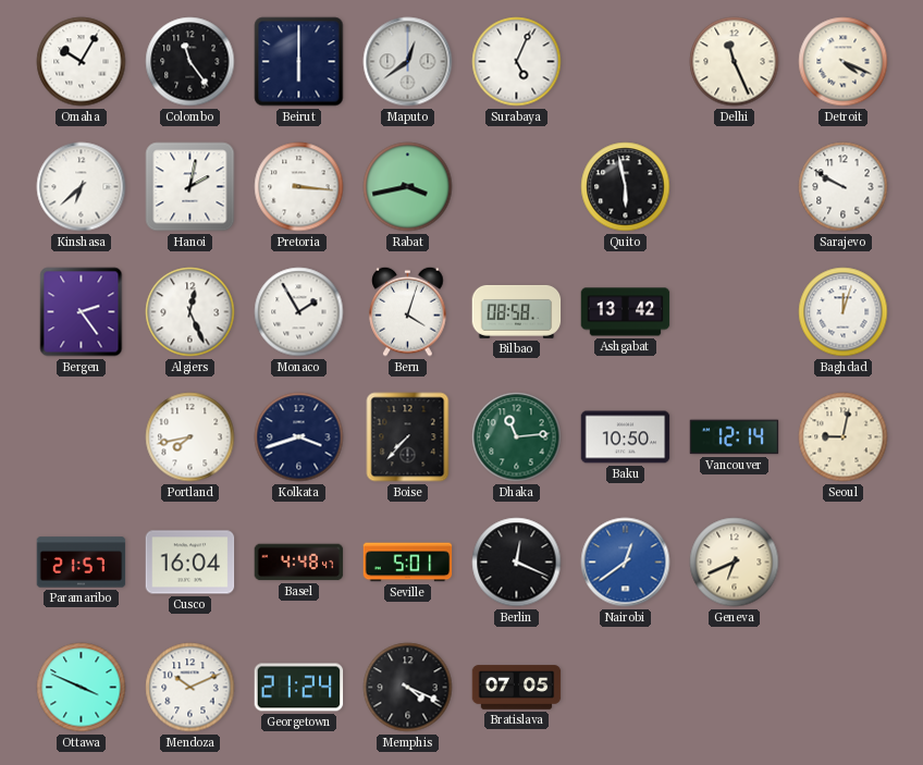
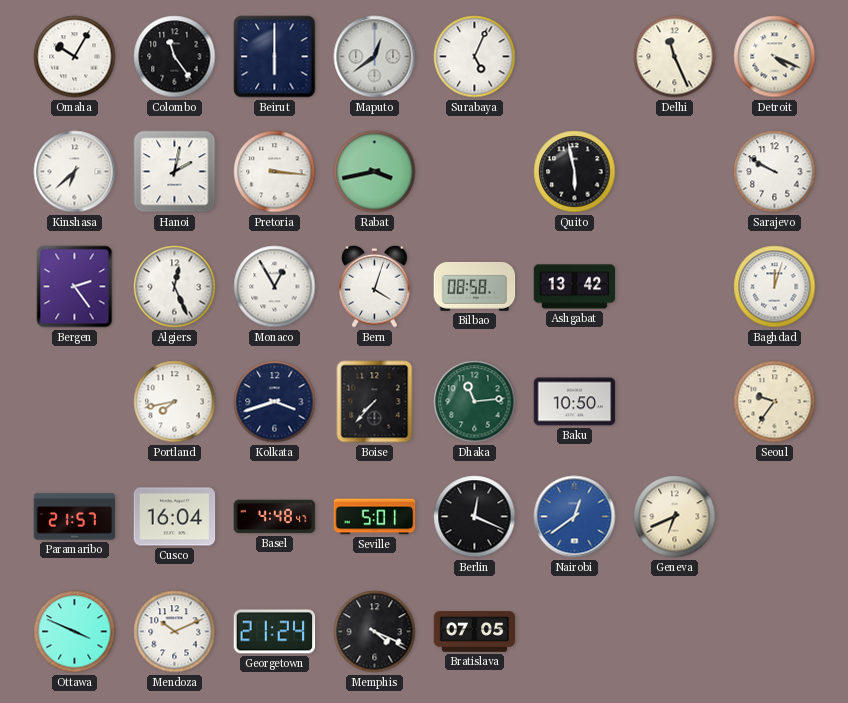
Monaco: 1:55 -> 12:55 (275, 287)
Vancouver: 12:14 -> none (735, 437)
Seoul: 9:02 -> 9:36 (775, 402)
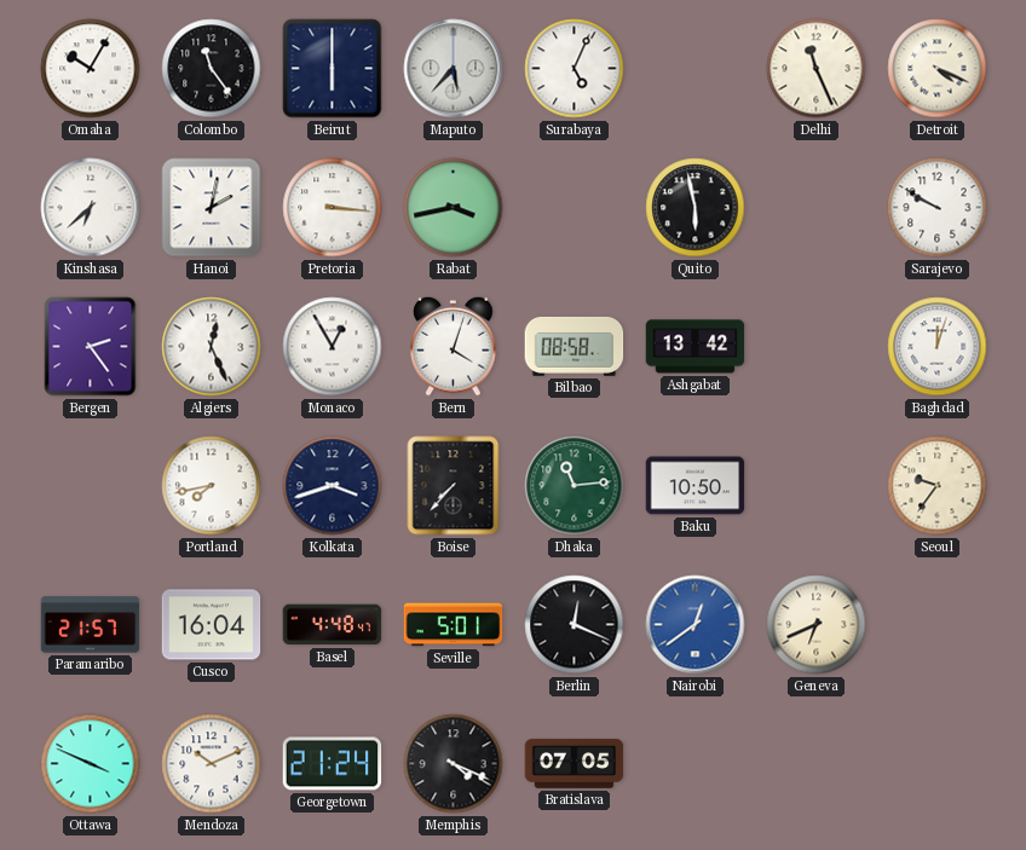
Maputo: 12:39 -> 5:37 (454, 69)
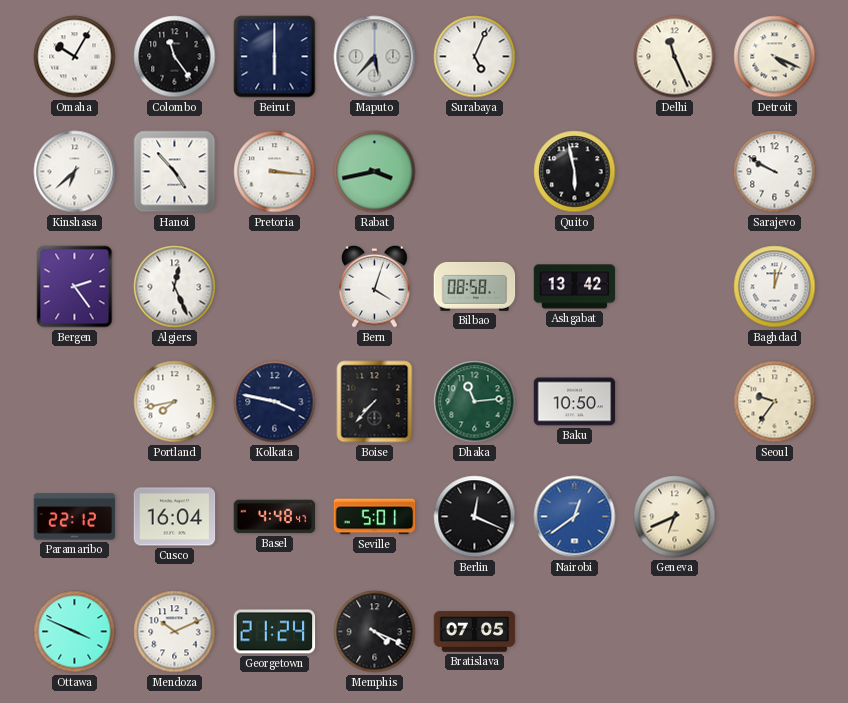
Hanoi: 2:02 -> 4:53 (175, 172)
Monaco: 12:55 -> none (333, 347)
Kolkata: 3:42 -> 3:47 (275, 402)
Paramaribo: 21:57 -> 22:12 (75, 517)
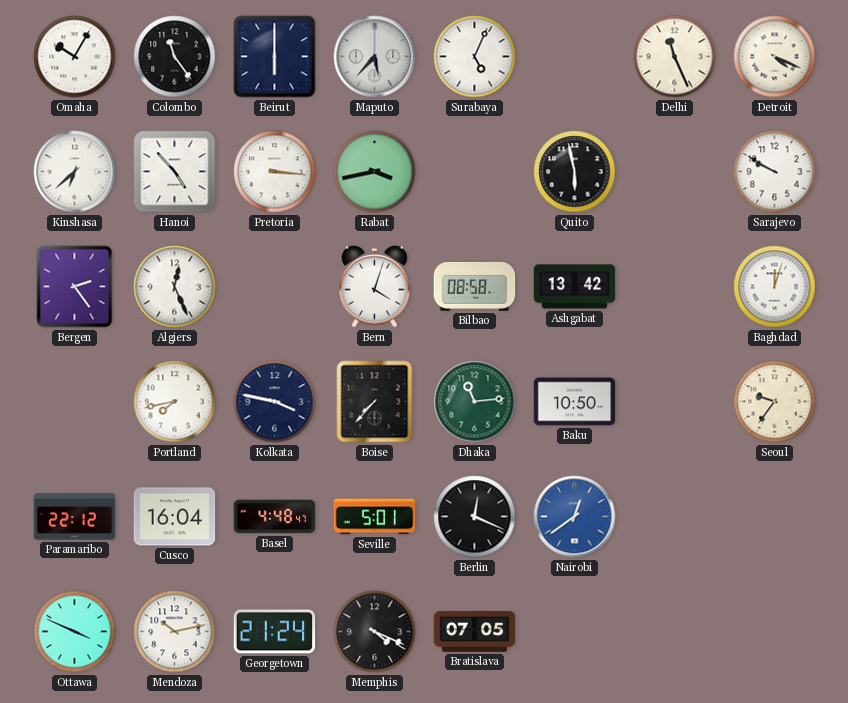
Geneva: 6:41 -> none (675, 517)
Mendoza: 10:11 -> 10:13 (175, 632)
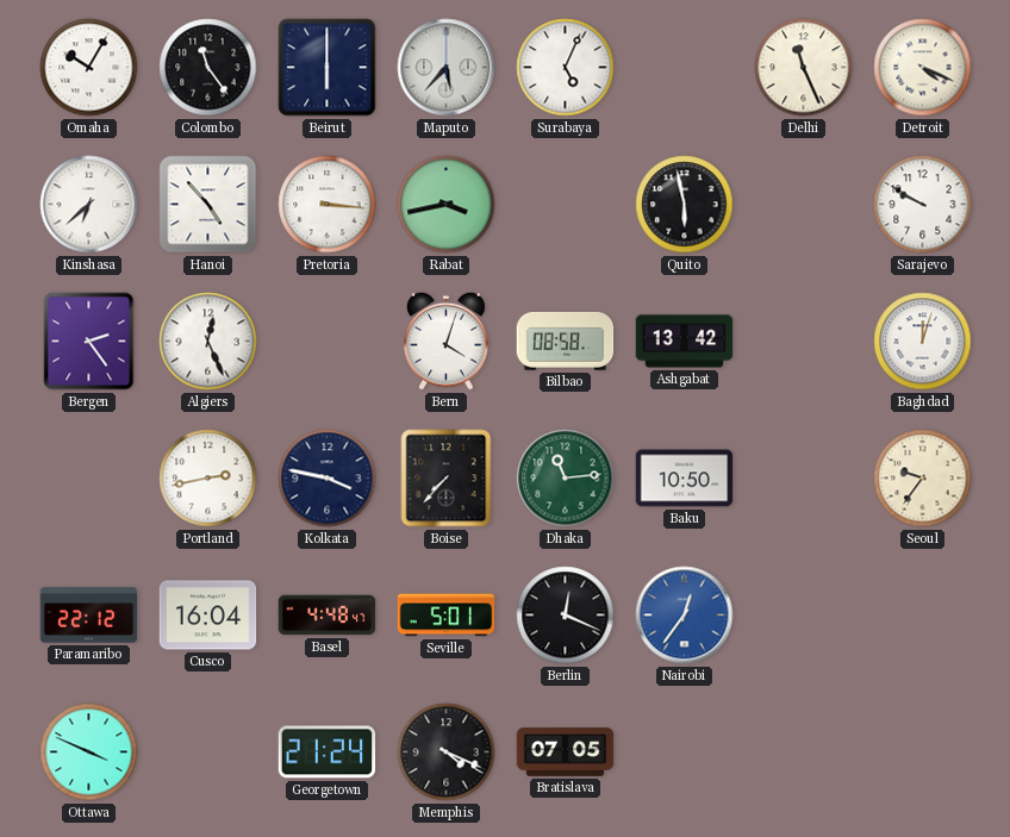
Portland: 7:43 -> 2:43 (208, 479)
Nairobi: 12:39 -> 12:36 (685, 616)
Mendoza: 10:13 -> none (175, 632)
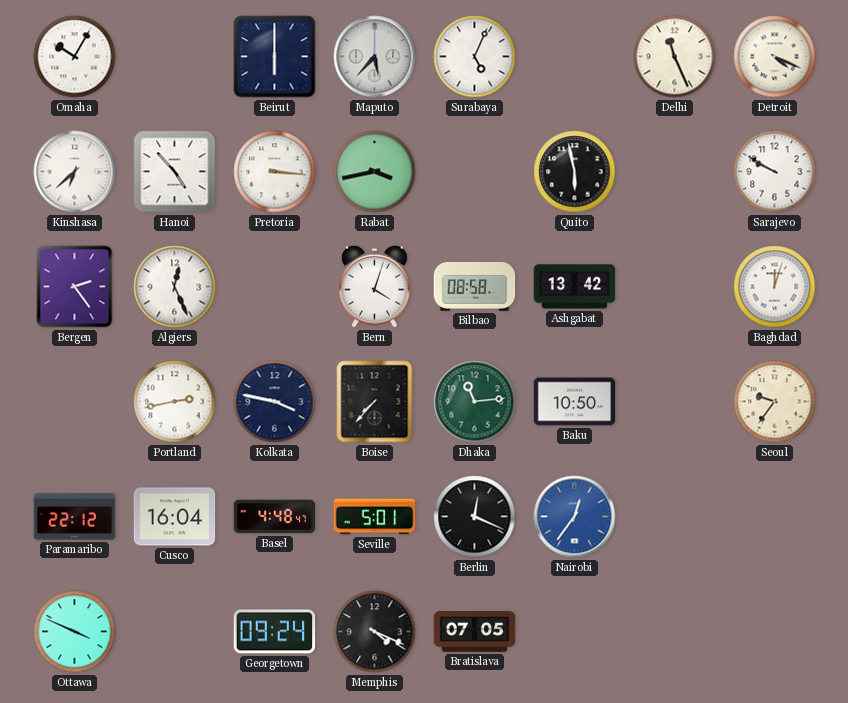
Colombo: 11:24 -> none (208, 68)
Georgetown: 21:24 -> 09:24 (275, 632)
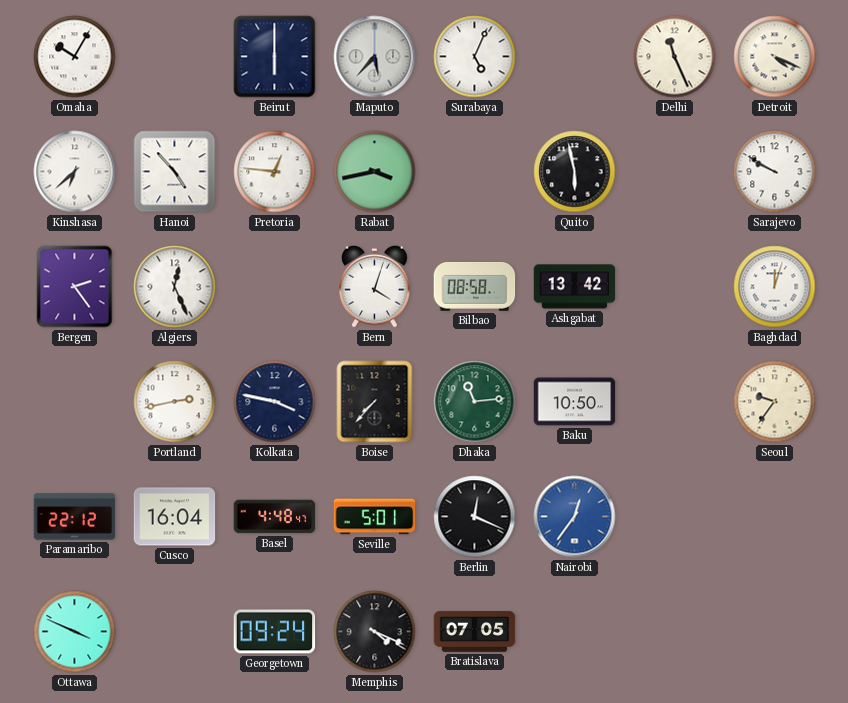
Pretoria: 3:16 -> 12:46 (275, 172)
